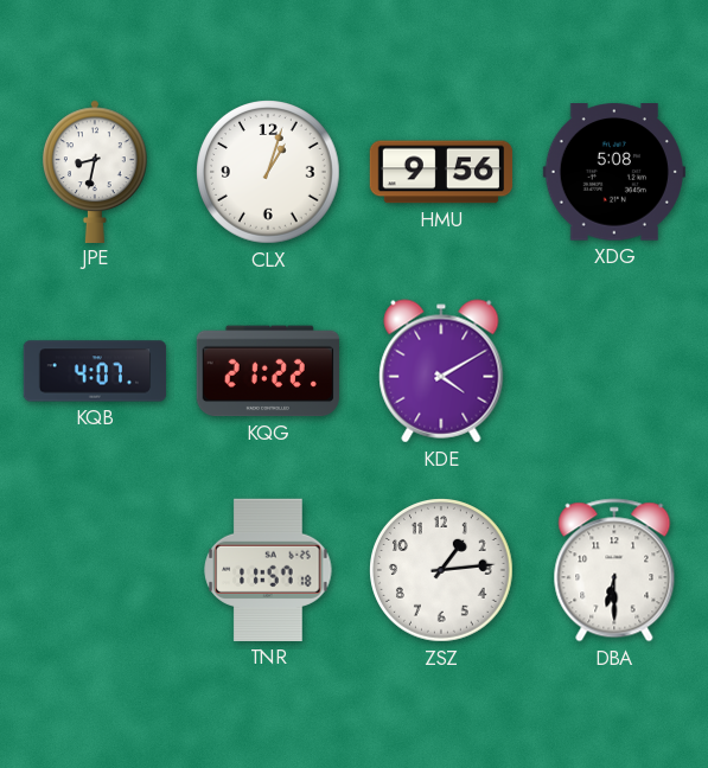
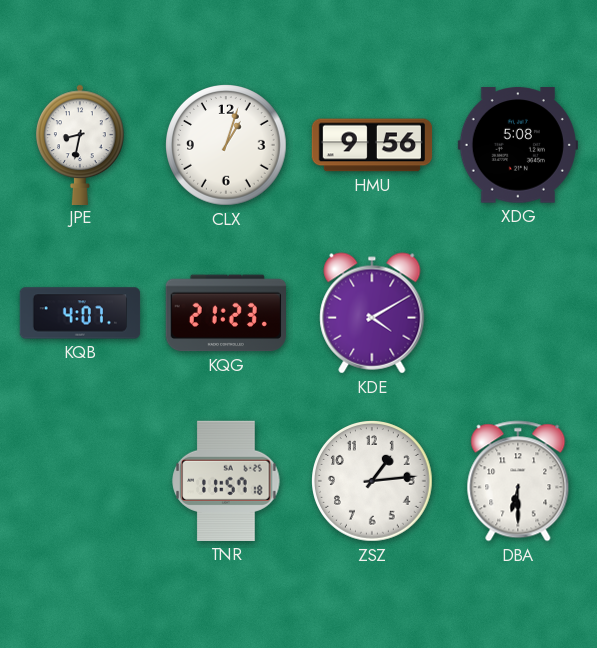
KQG: 21:22 -> 21:23 (226, 313)
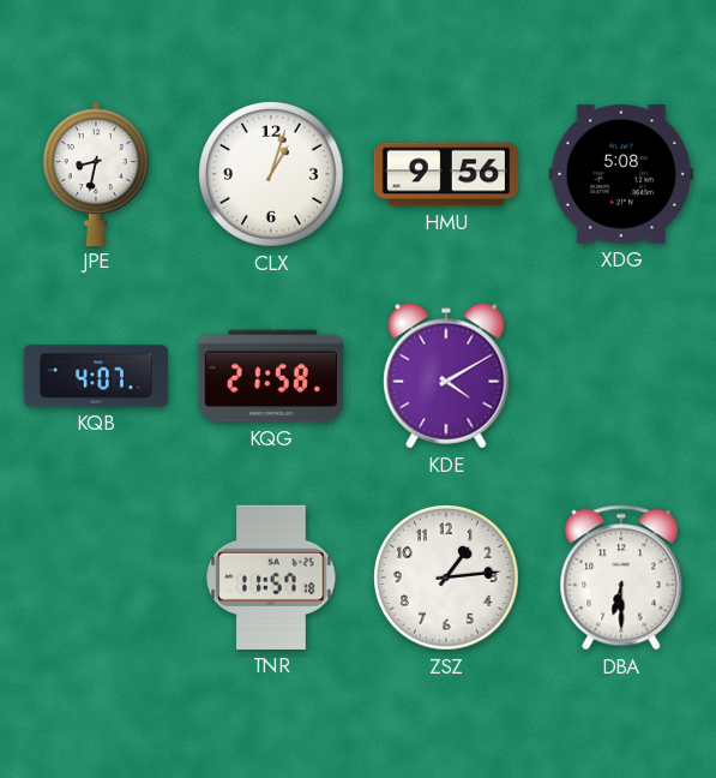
KQG: 21:23 -> 21:58 (271, 376)
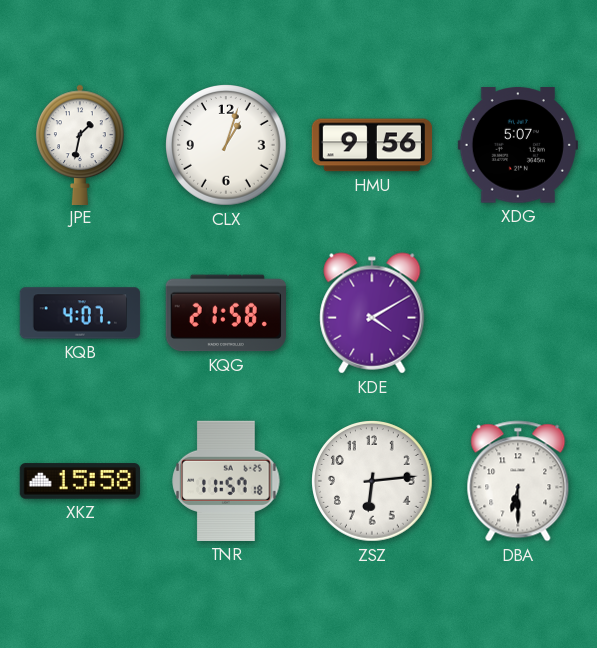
JPE: 8:32 -> 1:32 (81, 144)
XDG: 5:08 -> 5:07 (518, 145)
XKZ: none -> 15:58 (79, 481)
ZSZ: 1:14 -> 6:14 (373, 482)
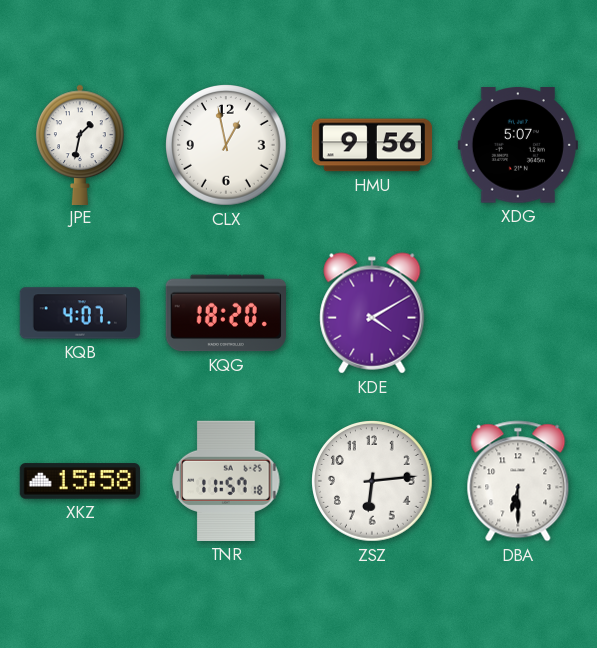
CLX: 1:03 -> 12:58 (227, 146)
KQG: 21:58 -> 18:20 (226, 313)
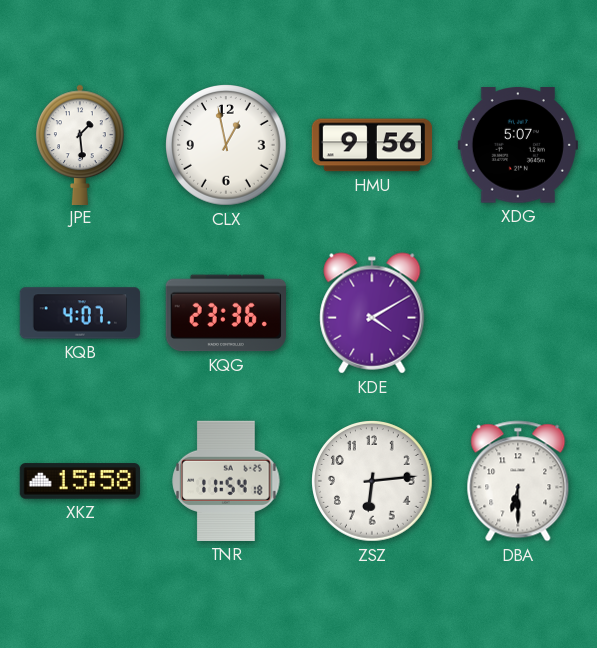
JPE: 1:32 -> 1:29 (81, 144)
KQG: 18:20 -> 23:36 (226, 313)
TNR: 11:57 -> 11:54 (226, 481)
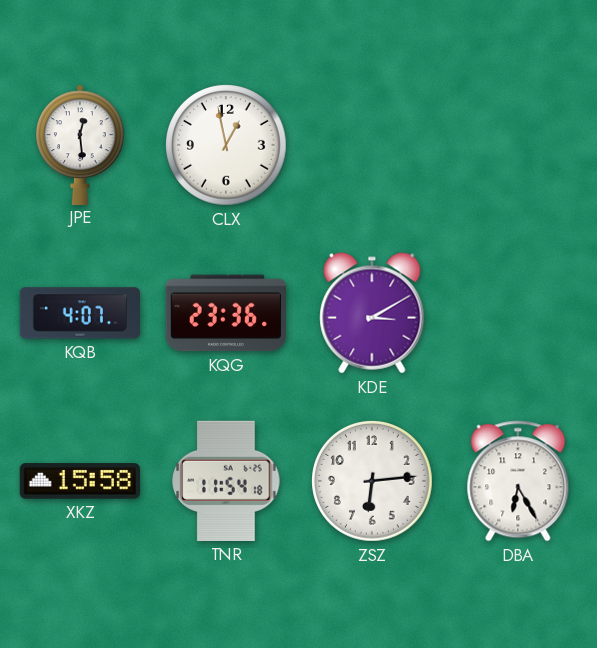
JPE: 1:29 -> 12:29 (81, 144)
HMU: 9:56 -> none (372, 145)
XDG: 5:07 -> none (518, 145)
KDE: 4:10 -> 3:10 (372, 313)
DBA: 6:30 -> 6:25 (518, 481)
